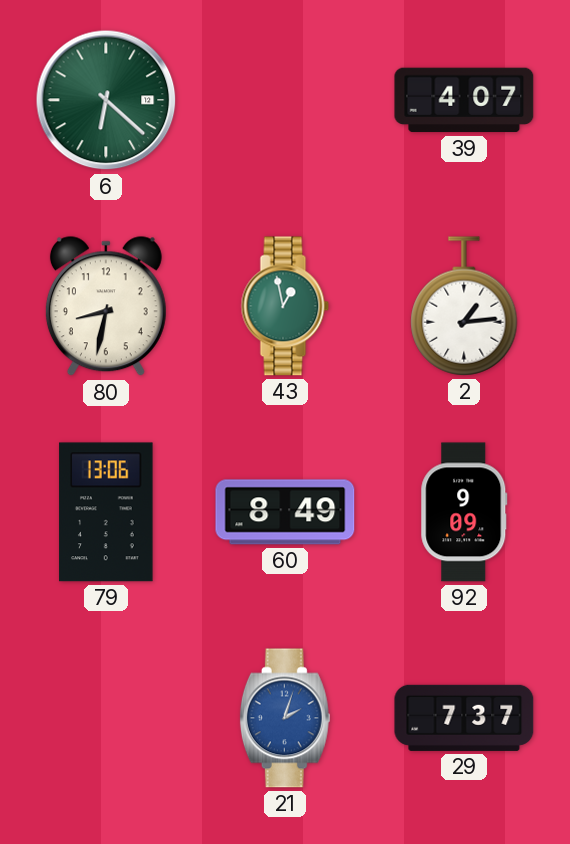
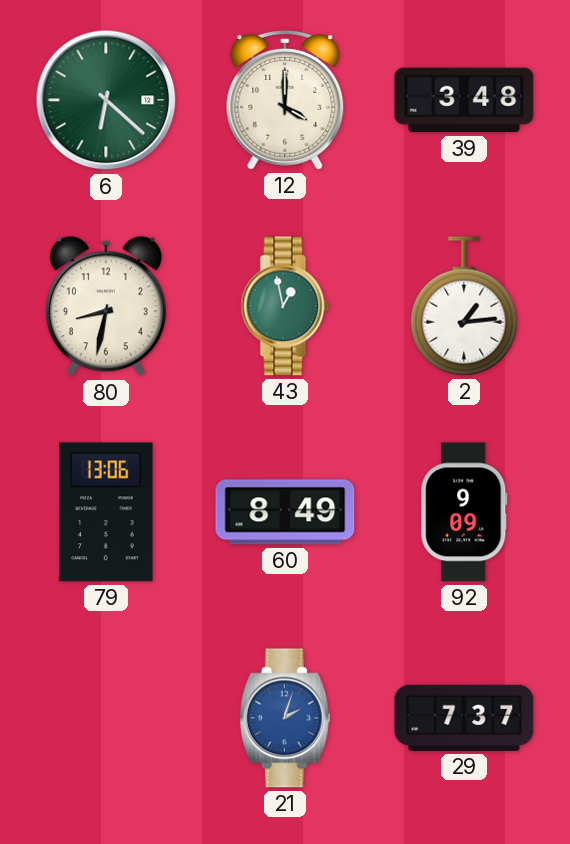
12: none -> 4:00 (285, 100)
39: 4:07 -> 3:48 (464, 100)
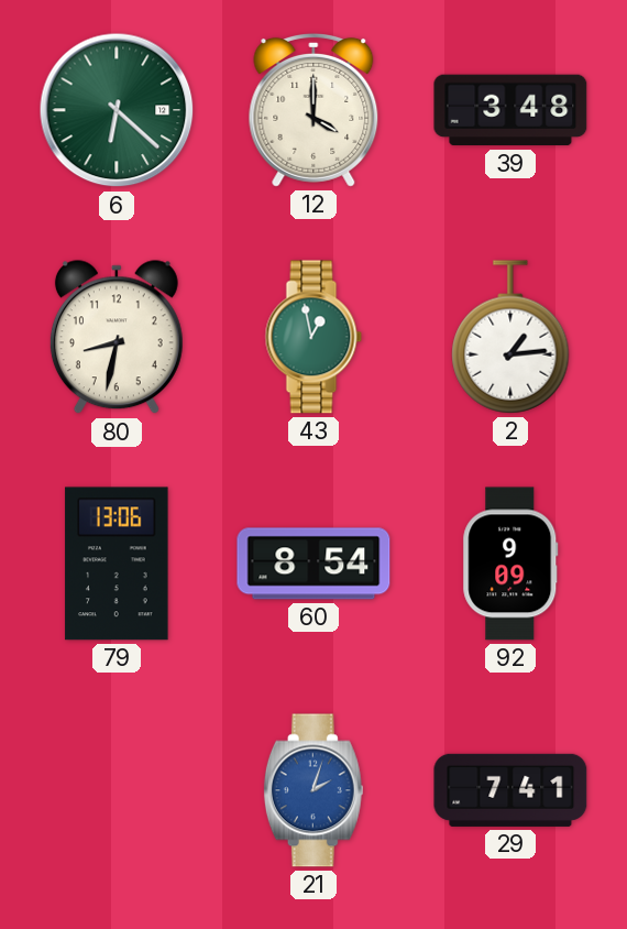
60: 8:49 -> 8:54 (313, 564)
29: 7:37 -> 7:41 (510, 790)
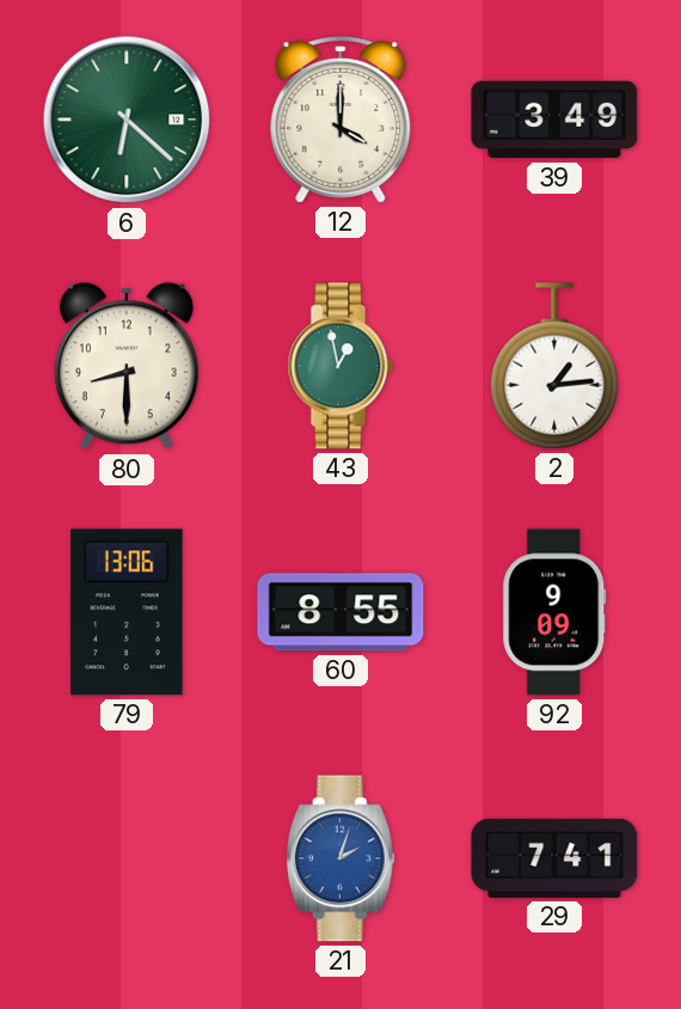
39: 3:48 -> 3:49 (554, 120)
80: 8:32 -> 8:30 (127, 367)
60: 8:54 -> 8:55 (340, 612)
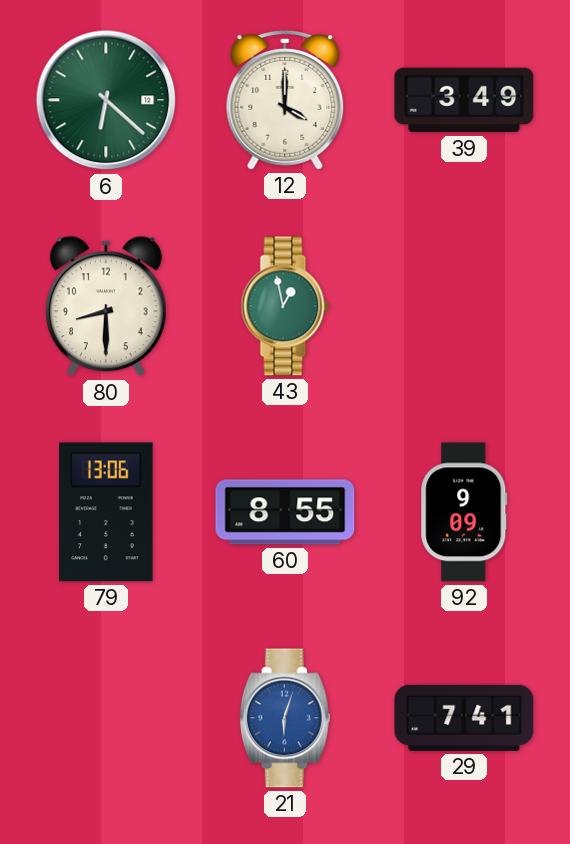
2: 1:14 -> none (554, 366)
21: 2:03 -> 6:03 (285, 718)
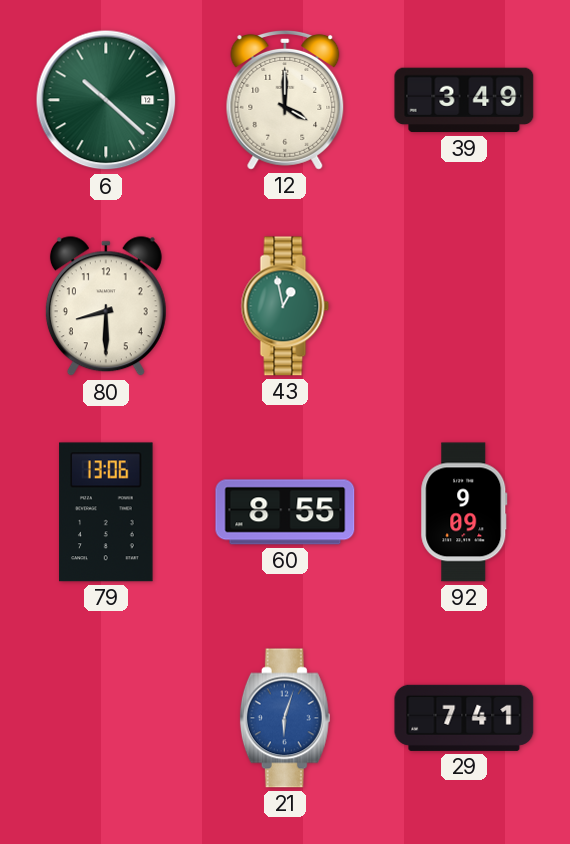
6: 6:22 -> 10:22 (106, 100)
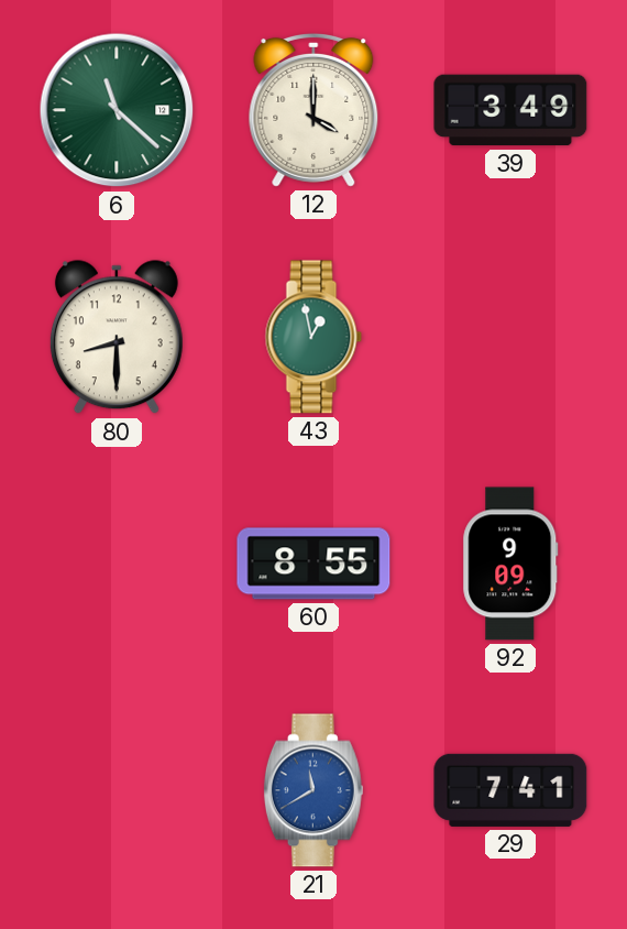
6: 10:22 -> 11:22 (117, 110)
79: 13:06 -> none (106, 512)
21: 6:03 -> 11:40 (313, 790)
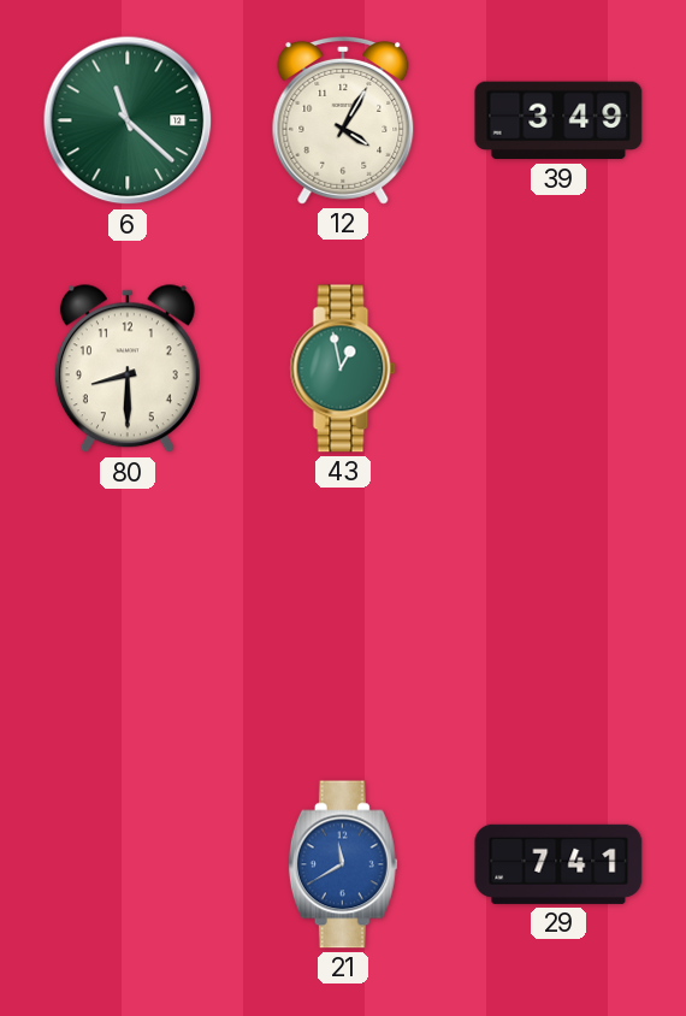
12: 4:00 -> 4:05 (343, 120)
60: 8:55 -> none (313, 564)
92: 9:09 -> none (510, 564)
